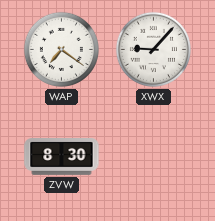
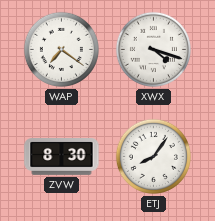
XWX: 9:07 -> 4:18 (153, 49)
ETJ: none -> 8:06 (153, 156)
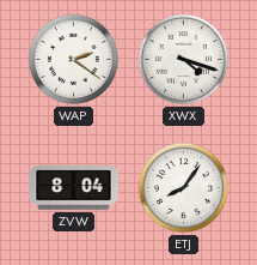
WAP: 7:21 -> 2:21 (73, 59)
ZVW: 8:30 -> 8:04 (74, 188)
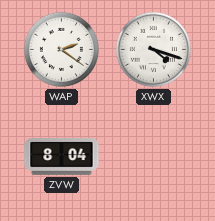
ETJ: 8:06 -> none (183, 187)
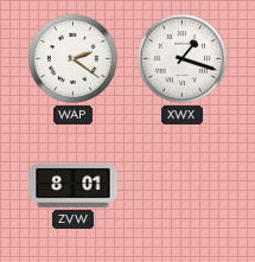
XWX: 4:18 -> 1:18 (181, 58)
ZVW: 8:04 -> 8:01 (74, 186)
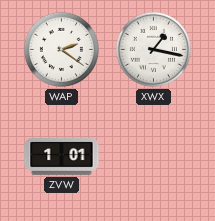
XWX: 1:18 -> 1:17 (153, 49)
ZVW: 8:01 -> 1:01 (62, 157)
